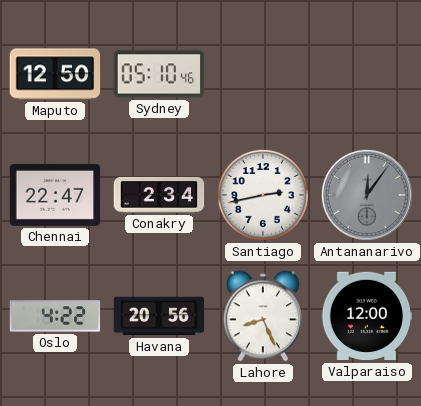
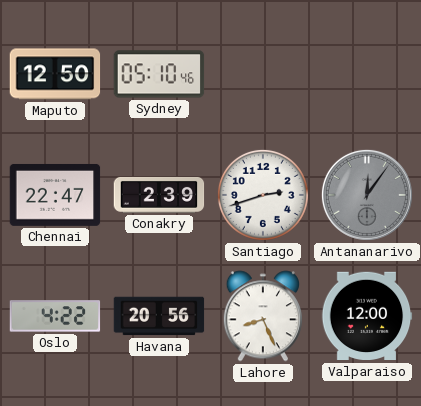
Conakry: 2:34 -> 2:39 (159, 195)
Santiago: 2:43 -> 2:42 (263, 195)
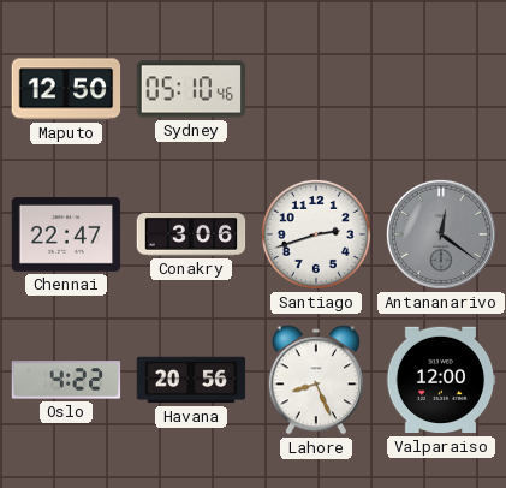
Conakry: 2:39 -> 3:06 (191, 234)
Antananarivo: 12:06 -> 12:21 (441, 234)
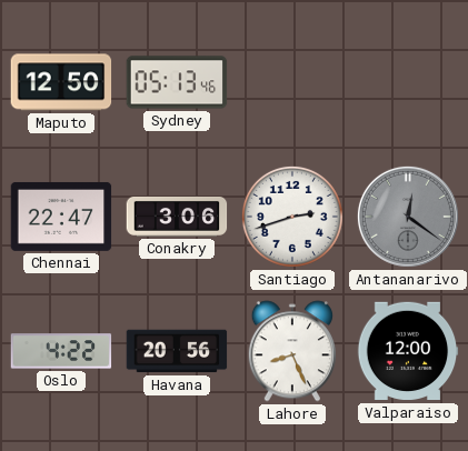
Sydney: 05:10 -> 05:13 (177, 82)
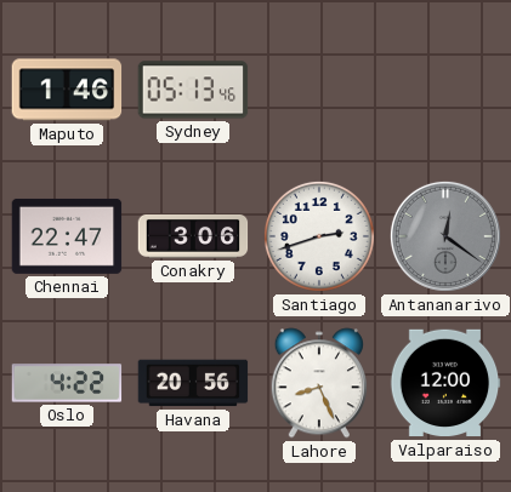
Maputo: 12:50 -> 1:46 (67, 90)
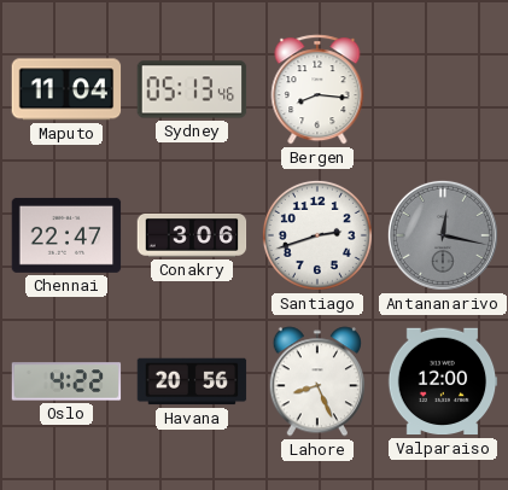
Maputo: 1:46 -> 11:04 (66, 89)
Bergen: none -> 8:16 (317, 89)
Antananarivo: 12:21 -> 12:17 (443, 235)
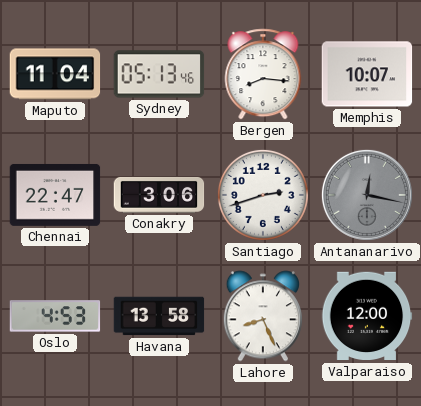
Memphis: none -> 10:07 (367, 74)
Oslo: 4:22 -> 4:53 (55, 316)
Havana: 20:56 -> 13:58 (159, 316)
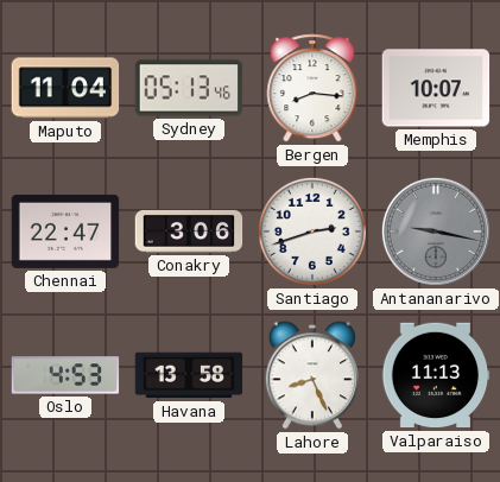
Antananarivo: 12:17 -> 9:17 (436, 232)
Valparaiso: 12:00 -> 11:13 (436, 375)
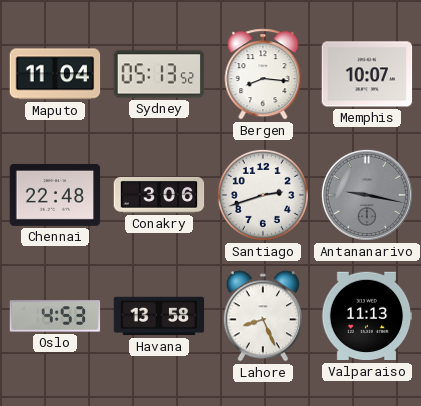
Sydney: 05:13:46 -> 05:13:52 (159, 74)
Chennai: 22:47 -> 22:48 (55, 195)
